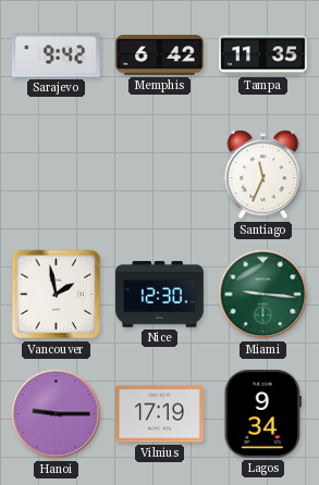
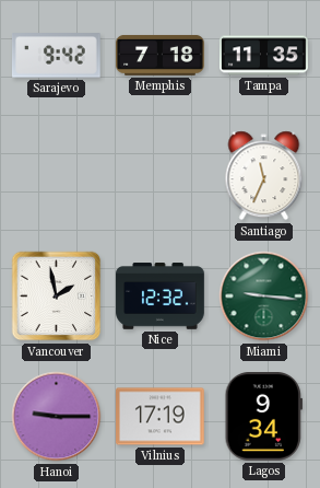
Memphis: 6:42 -> 7:18 (161, 55)
Nice: 12:30 -> 12:32 (161, 297)
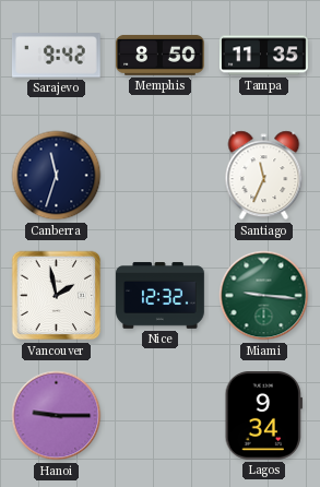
Memphis: 7:18 -> 8:50 (161, 55)
Canberra: none -> 11:33 (57, 176)
Vilnius: 17:19 -> none (161, 417)
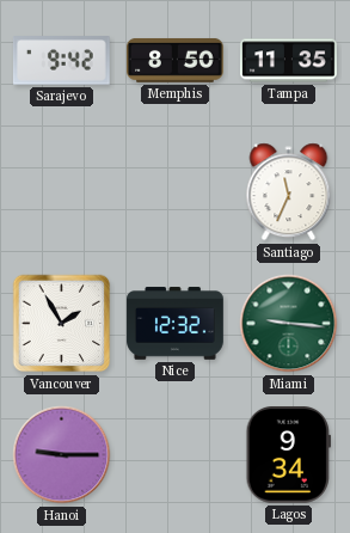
Canberra: 11:33 -> none (57, 176)
Vancouver: 1:58 -> 1:55 (62, 324)
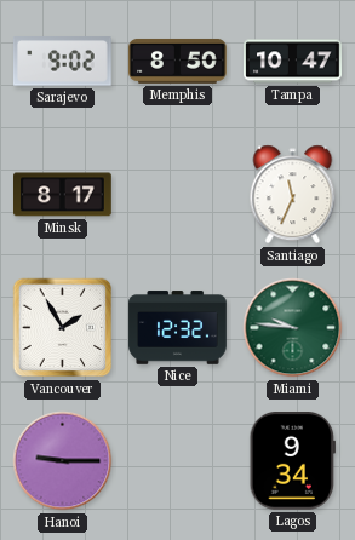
Sarajevo: 9:42 -> 9:02 (62, 62)
Tampa: 11:35 -> 10:47 (293, 62)
Minsk: none -> 8:17 (63, 195)
Miami: 9:16 -> 9:46 (293, 328)
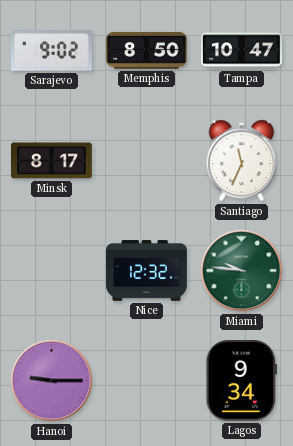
Vancouver: 1:55 -> none (63, 328)
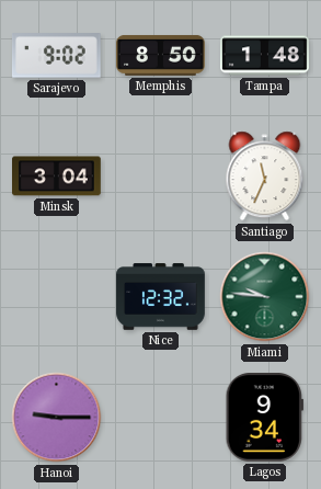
Tampa: 10:47 -> 1:48 (265, 56)
Minsk: 8:17 -> 3:04 (57, 177)
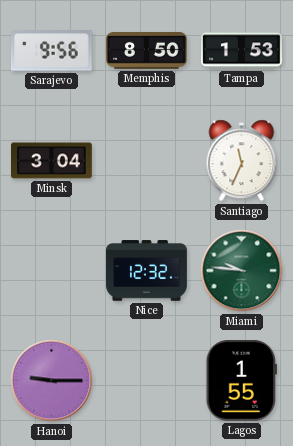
Sarajevo: 9:02 -> 9:56 (51, 51)
Tampa: 1:48 -> 1:53 (242, 51)
Lagos: 9:34 -> 1:55 (241, 381)
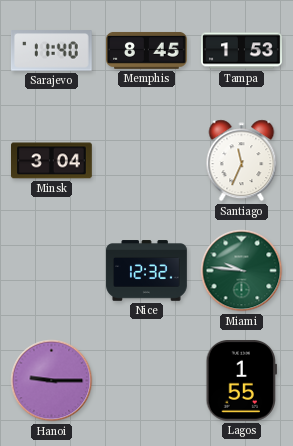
Sarajevo: 9:56 -> 11:40 (51, 51)
Memphis: 8:50 -> 8:45 (147, 50)
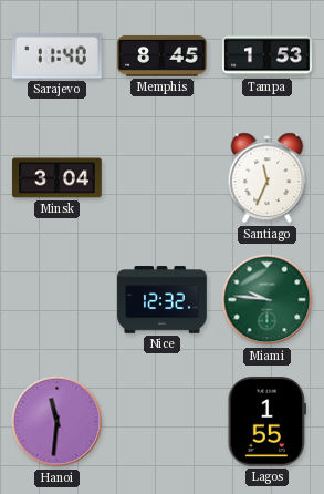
Hanoi: 9:15 -> 11:31 (58, 422)
